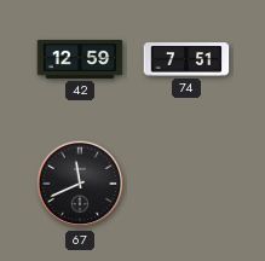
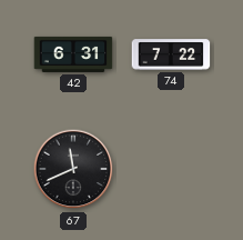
42: 12:59 -> 6:31 (73, 54)
74: 7:51 -> 7:22 (171, 54)
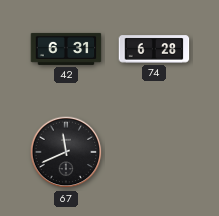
74: 7:22 -> 6:28 (154, 49)
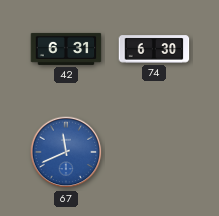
74: 6:28 -> 6:30 (154, 49)
67 dial: black -> blue (66, 152)
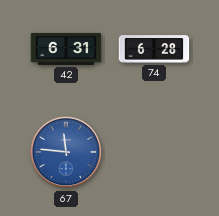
74: 6:30 -> 6:28 (154, 49)
67: 11:41 -> 11:46 (66, 152)
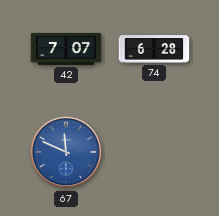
42: 6:31 -> 7:07 (66, 49)
67: 11:46 -> 11:49 (66, 152)
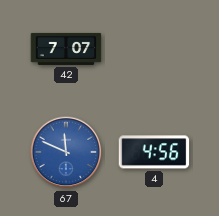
74: 6:28 -> none (154, 49)
4: none -> 4:56 (154, 152)
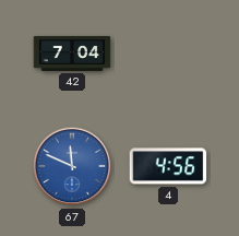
42: 7:07 -> 7:04 (72, 54)
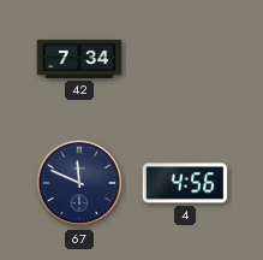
42: 7:04 -> 7:34 (79, 59)
67 dial: blue -> navy (79, 183)
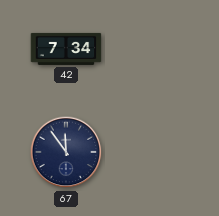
67: 11:49 -> 11:54 (66, 152)
4: 4:56 -> none (185, 183)
